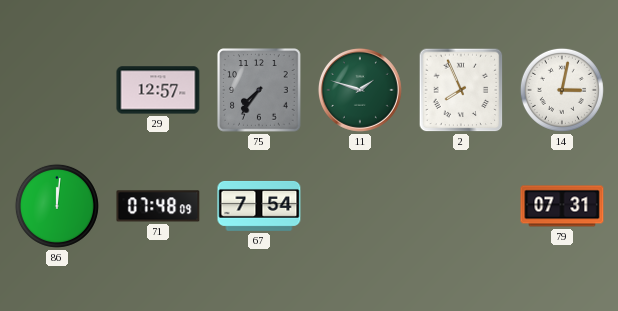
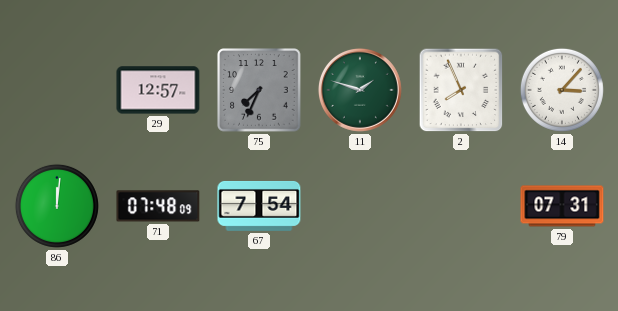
75: 7:36 -> 7:34 (259, 90)
14: 3:02 -> 3:07 (562, 90)
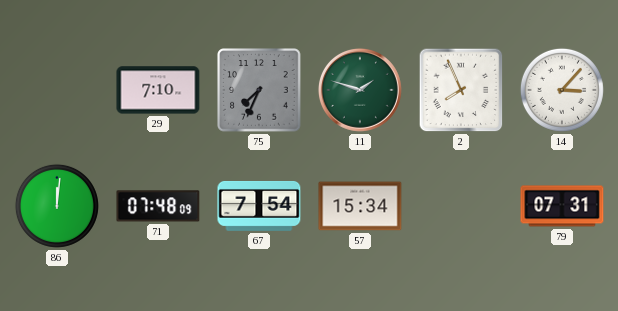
29: 12:57 -> 7:10 (158, 90)
57: none -> 15:34 (360, 206)
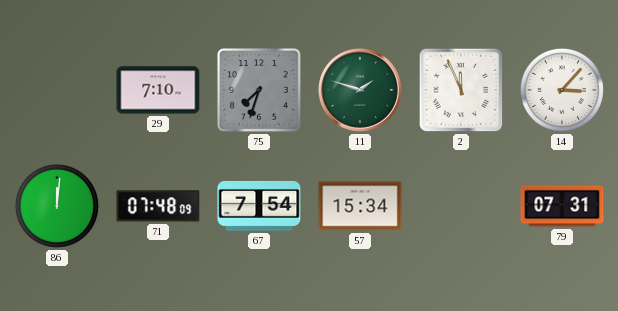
75: 7:34 -> 7:33 (259, 90)
2: 7:56 -> 11:56 (461, 90)
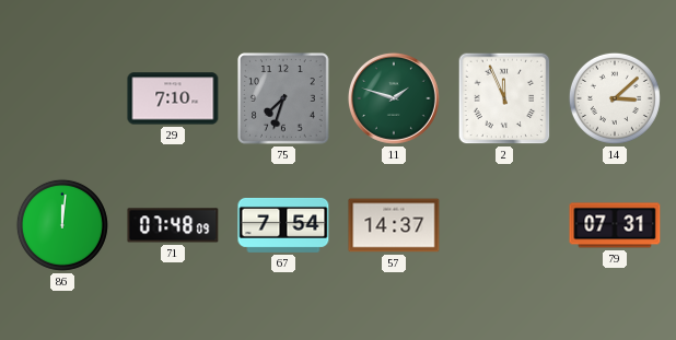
14: 3:07 -> 3:08 (615, 98)
57: 15:34 -> 14:37 (394, 225)
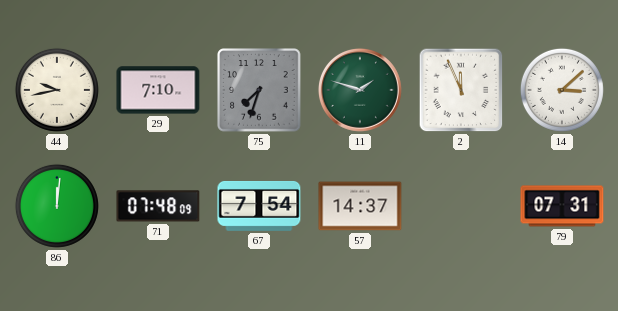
44: none -> 9:43 (57, 90)
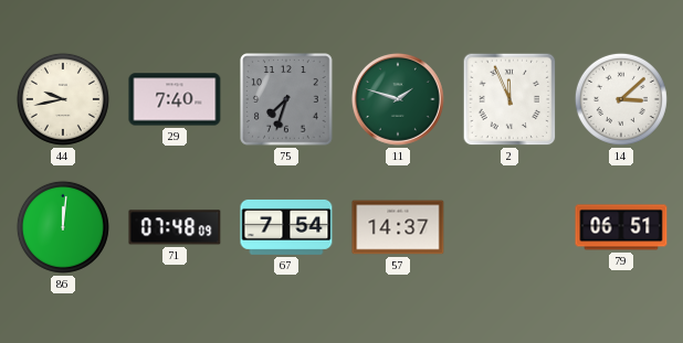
29: 7:10 -> 7:40 (175, 99)
79: 07:31 -> 06:51 (621, 227)
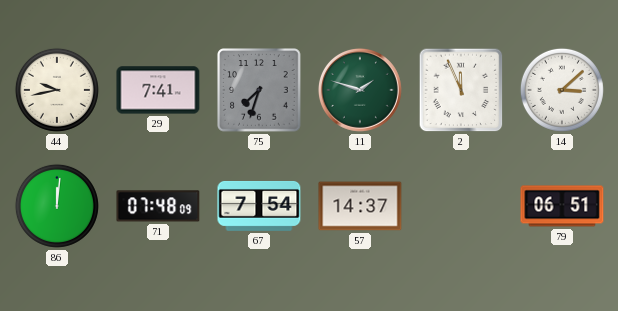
29: 7:40 -> 7:41 (158, 90)
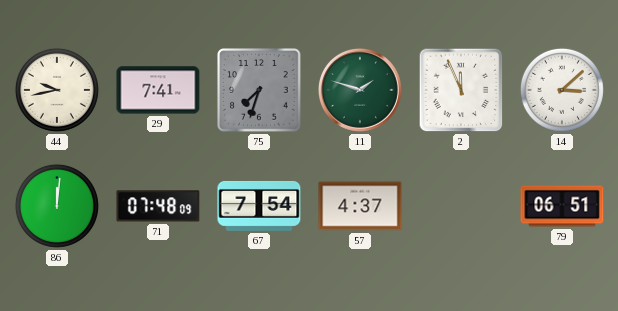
57: 14:37 -> 4:37 (360, 206)
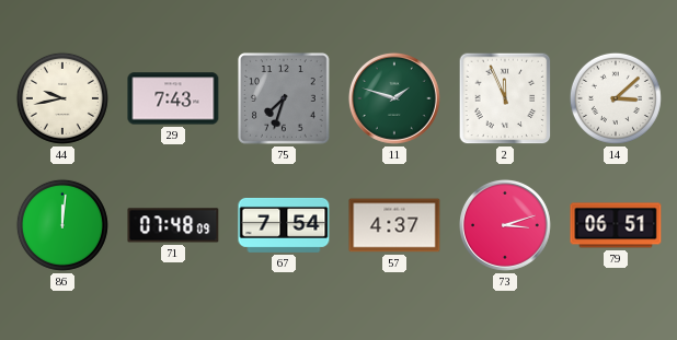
29: 7:41 -> 7:43 (173, 98)
73: none -> 3:12 (505, 225)
